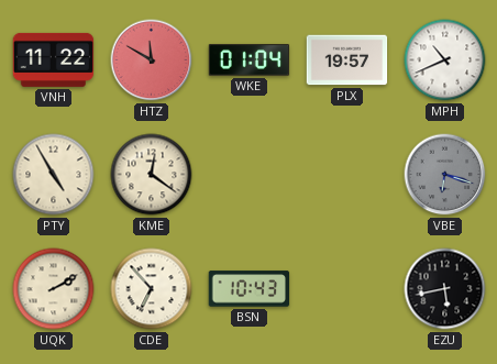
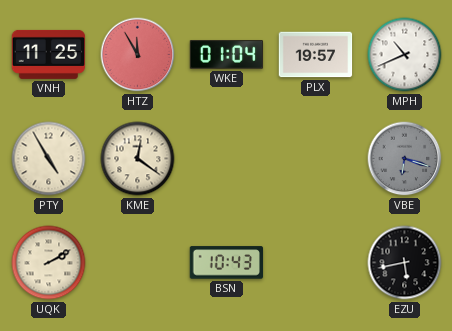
VNH: 11:22 -> 11:25 (49, 54)
HTZ: 11:50 -> 11:55 (138, 55)
CDE: 6:53 -> none (152, 289)
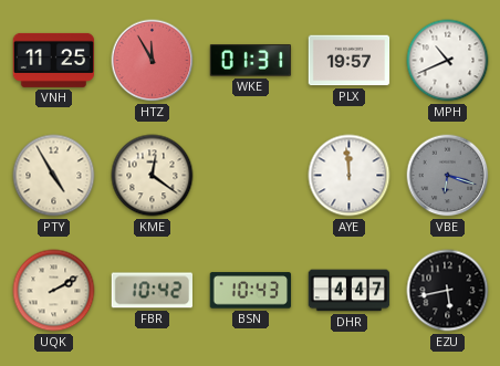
WKE: 01:04 -> 01:31 (251, 61)
AYE: none -> 11:59 (350, 176)
FBR: none -> 10:42 (153, 291)
DHR: none -> 4:47 (350, 291)
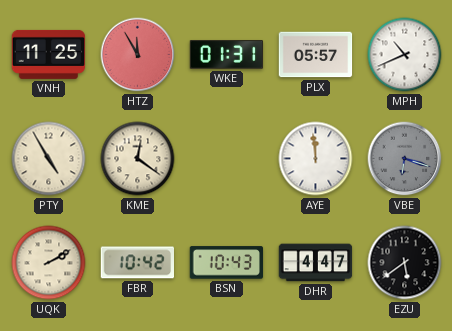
PLX: 19:57 -> 05:57 (316, 55)
EZU: 5:43 -> 5:39 (405, 263)
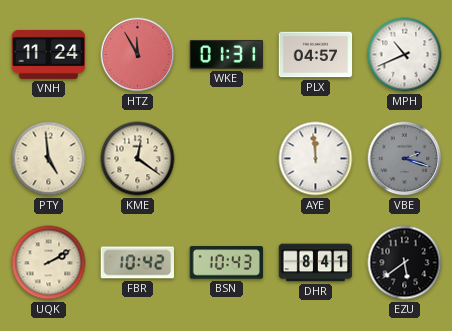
VNH: 11:25 -> 11:24 (49, 54)
PLX: 05:57 -> 04:57 (316, 55)
PTY: 4:55 -> 4:59 (49, 159)
VBE: 6:18 -> 2:18 (405, 159)
DHR: 4:47 -> 8:41 (316, 263)
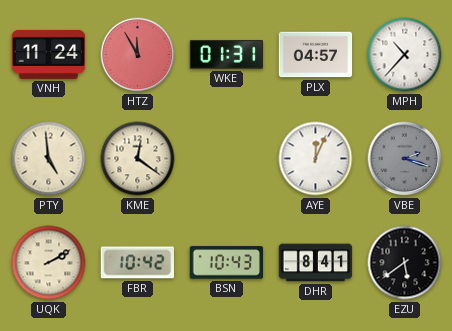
MPH: 10:41 -> 10:37 (405, 55)
AYE: 11:59 -> 12:04 (316, 159)
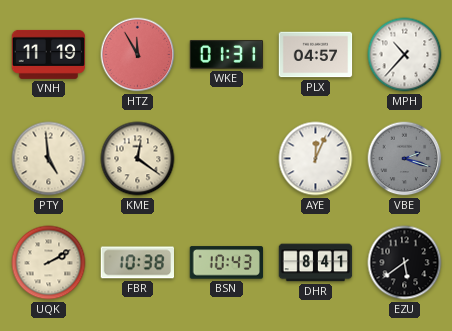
VNH: 11:24 -> 11:19 (49, 54)
FBR: 10:42 -> 10:38 (138, 263)
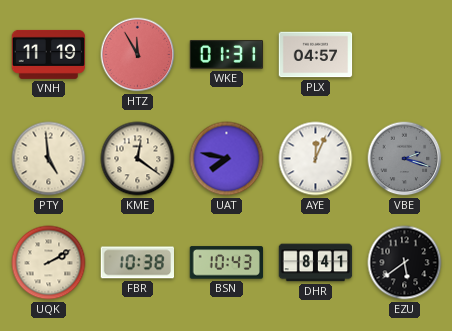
MPH: 10:37 -> none (405, 55)
UAT: none -> 7:47 (227, 159)
